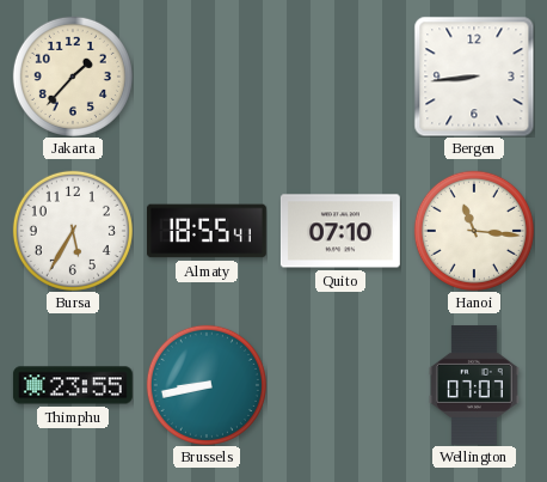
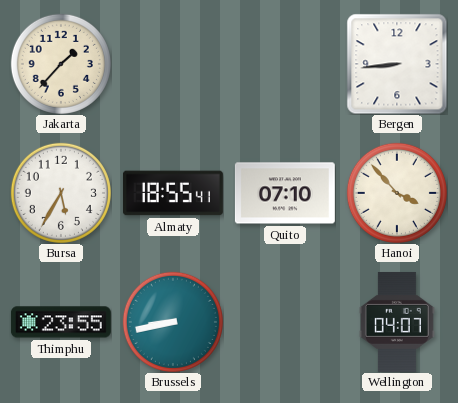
Hanoi: 11:16 -> 3:53 (397, 193)
Wellington: 07:07 -> 04:07 (397, 322)
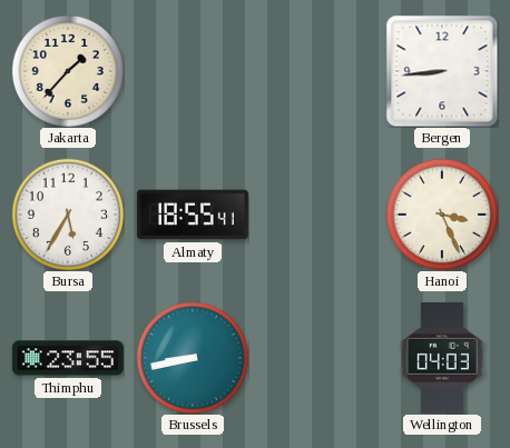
Quito: 07:10 -> none (285, 193)
Hanoi: 3:53 -> 3:26 (442, 215)
Wellington: 04:07 -> 04:03 (442, 358)
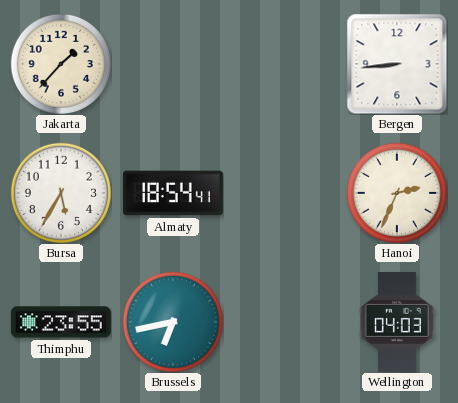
Almaty: 18:55 -> 18:54 (173, 193)
Hanoi: 3:26 -> 2:34 (397, 193)
Brussels: 8:43 -> 6:43 (173, 322)
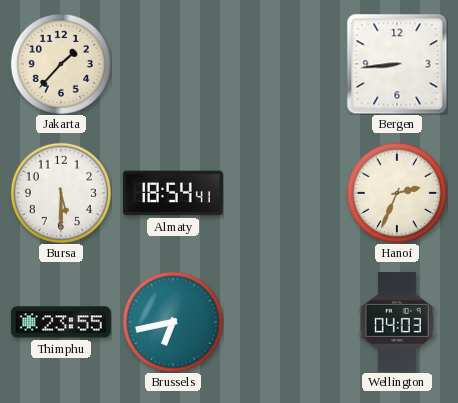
Bursa: 5:35 -> 5:30 (61, 193)
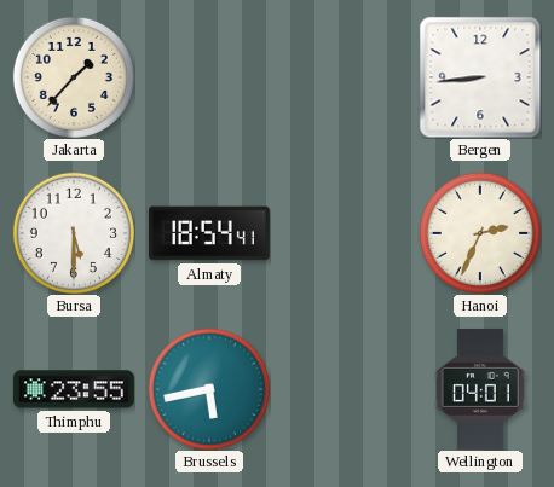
Brussels: 6:43 -> 5:43 (209, 389)
Wellington: 04:03 -> 04:01 (480, 389)
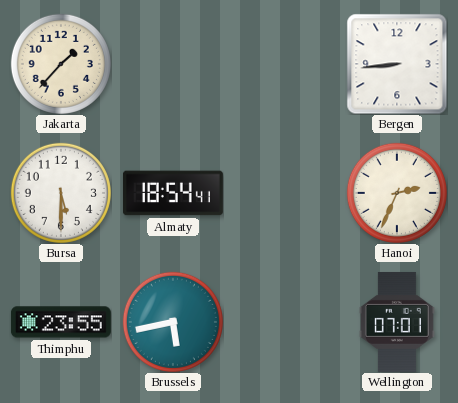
Wellington: 04:01 -> 07:01 (397, 322)
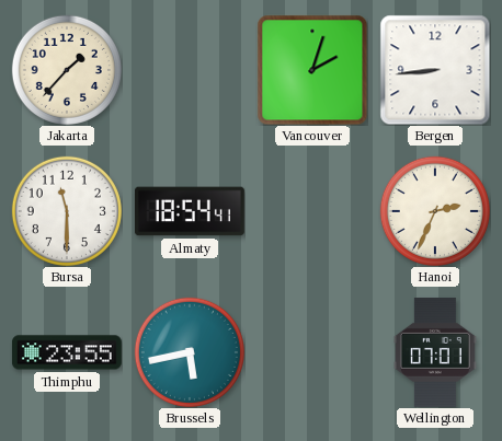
Vancouver: none -> 2:03 (312, 70)
Bursa: 5:30 -> 11:30 (67, 211)
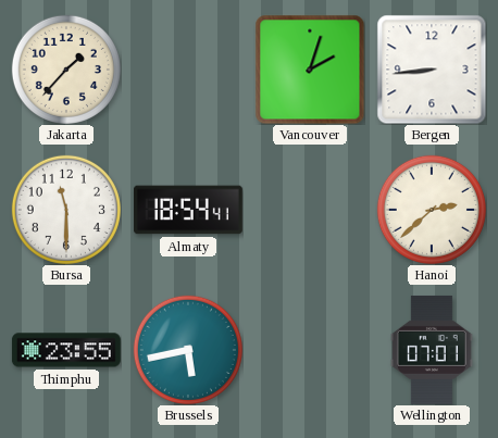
Hanoi: 2:34 -> 2:38 (432, 210)
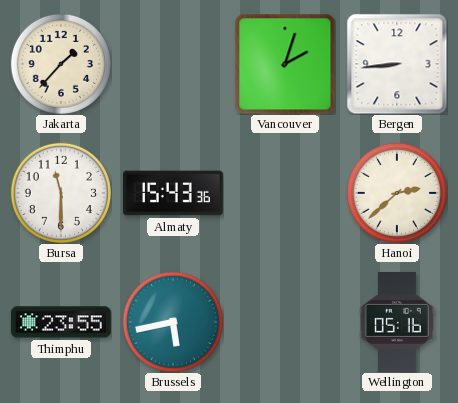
Almaty: 18:54 -> 15:43 (173, 193)
Wellington: 07:01 -> 05:16 (397, 322)
